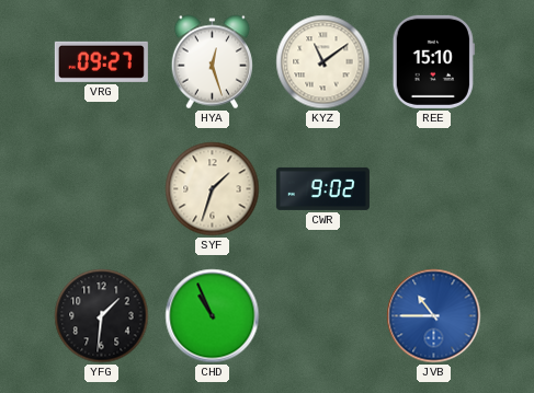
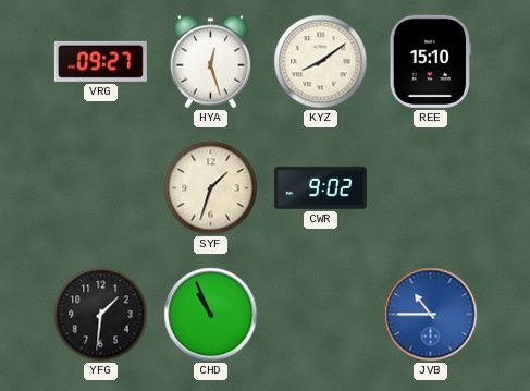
KYZ: 11:09 -> 8:09 (321, 62)
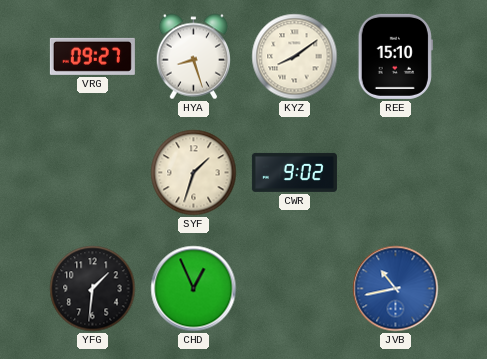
HYA: 12:27 -> 8:27 (193, 57)
CHD: 10:56 -> 12:56 (194, 289)
JVB: 10:45 -> 10:43 (396, 289)
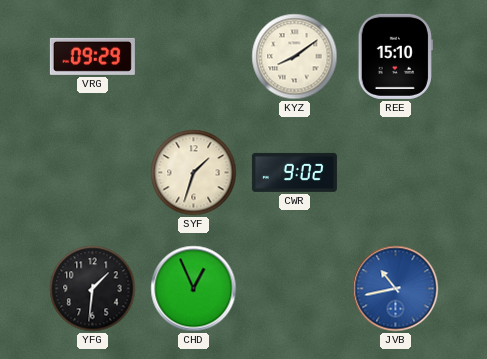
VRG: 09:27 -> 09:29 (92, 56)
HYA: 8:27 -> none (193, 57)
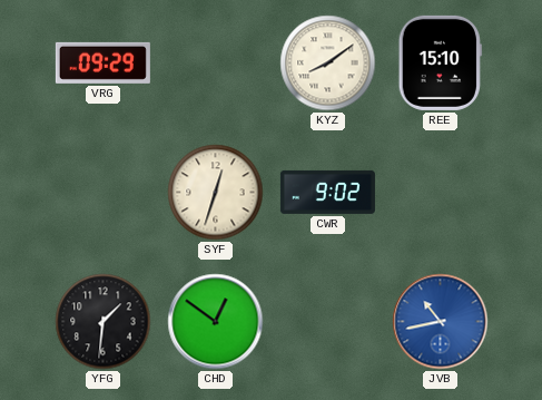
SYF: 1:33 -> 12:33 (216, 193)
CHD: 12:56 -> 12:51 (216, 322)
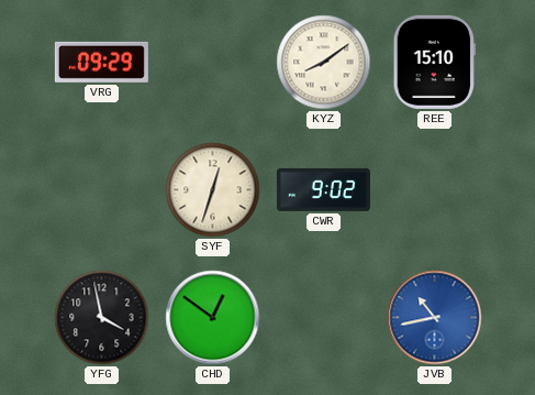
YFG: 1:31 -> 3:58 (102, 318)
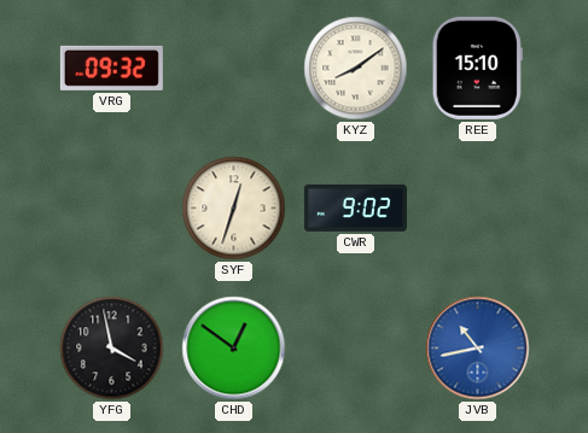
VRG: 09:29 -> 09:32 (111, 68)
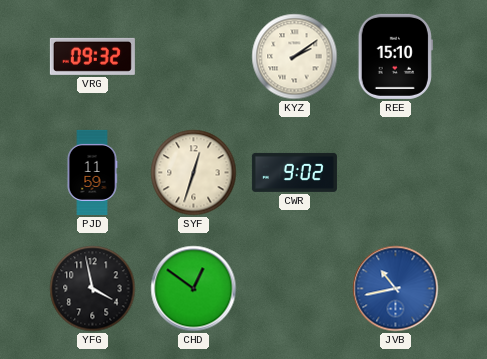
KYZ: 8:09 -> 2:09 (295, 57)
PJD: none -> 11:59 (92, 172)
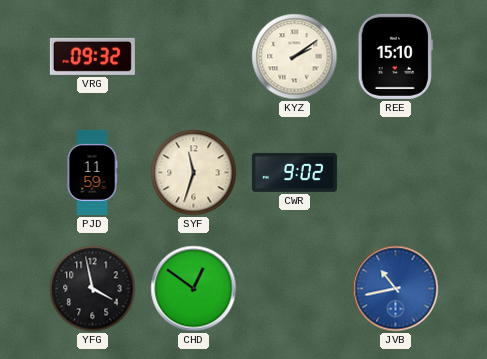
SYF: 12:33 -> 11:33 (194, 173)
